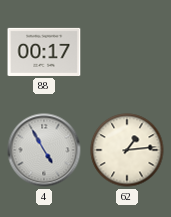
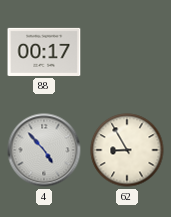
4: 4:55 -> 4:53 (44, 150)
62: 1:14 -> 8:55 (127, 150)
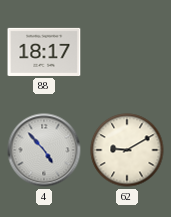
88: 00:17 -> 18:17 (44, 52)
62: 8:55 -> 9:10 (127, 150)
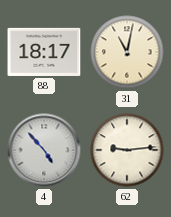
31: none -> 11:02 (127, 52)
62: 9:10 -> 9:14 (127, 150)
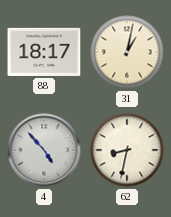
31: 11:02 -> 1:02 (127, 52)
62: 9:14 -> 8:32 (127, 150)
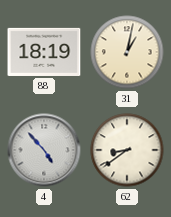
88: 18:17 -> 18:19 (44, 52)
62: 8:32 -> 8:39 (127, 150)
